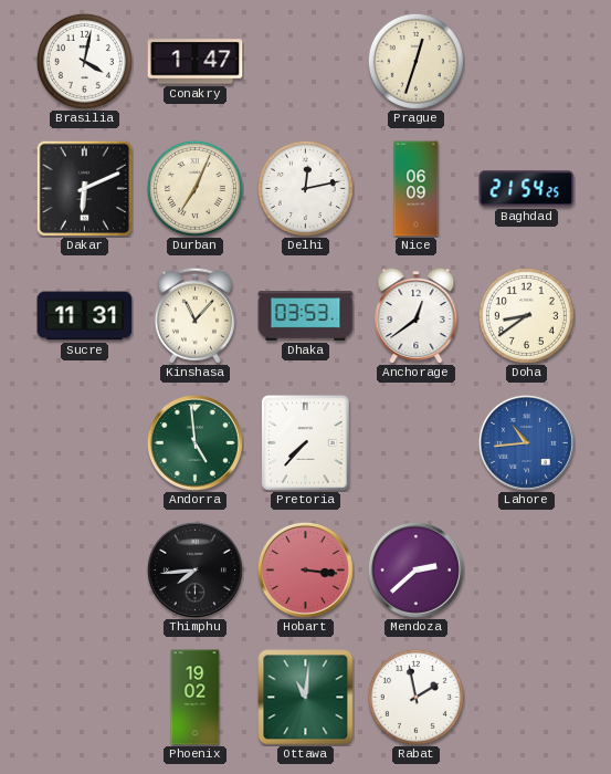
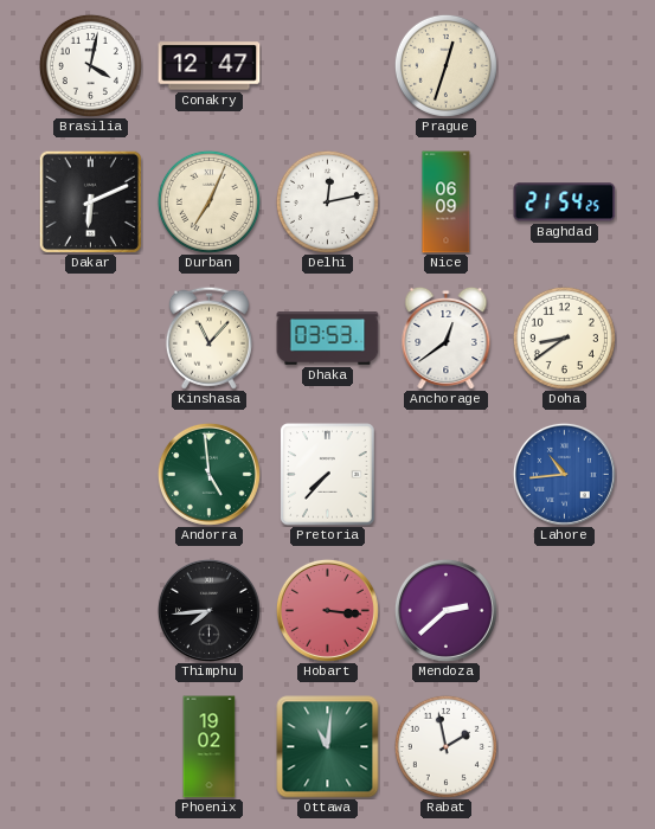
Conakry: 1:47 -> 12:47 (210, 66)
Sucre: 11:31 -> none (85, 316)
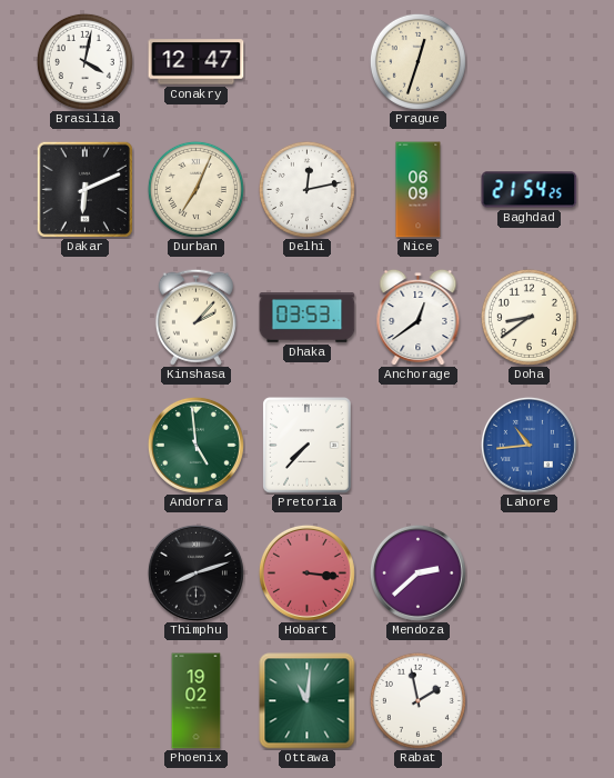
Kinshasa: 11:07 -> 2:07 (195, 317)
Thimphu: 7:44 -> 8:12 (195, 572)
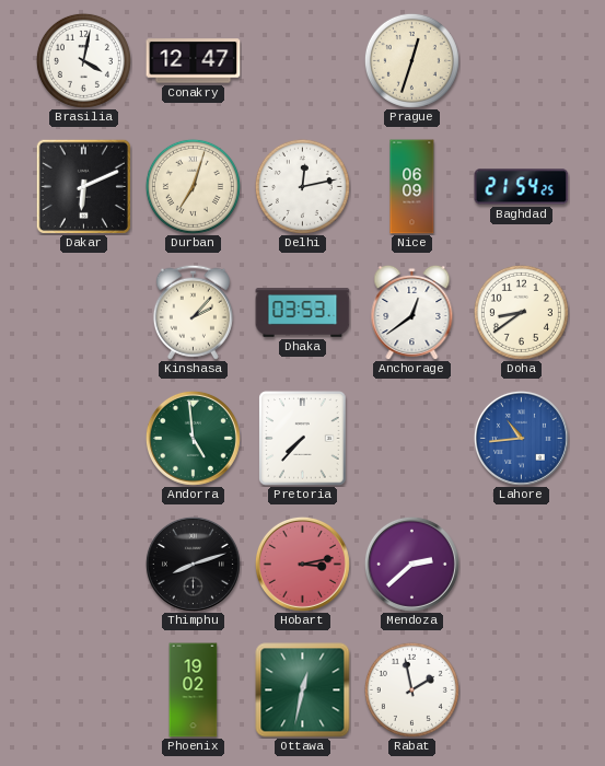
Durban: 7:04 -> 7:03 (193, 186)
Hobart: 3:16 -> 3:13 (302, 564)
Ottawa: 11:01 -> 12:32 (303, 690)
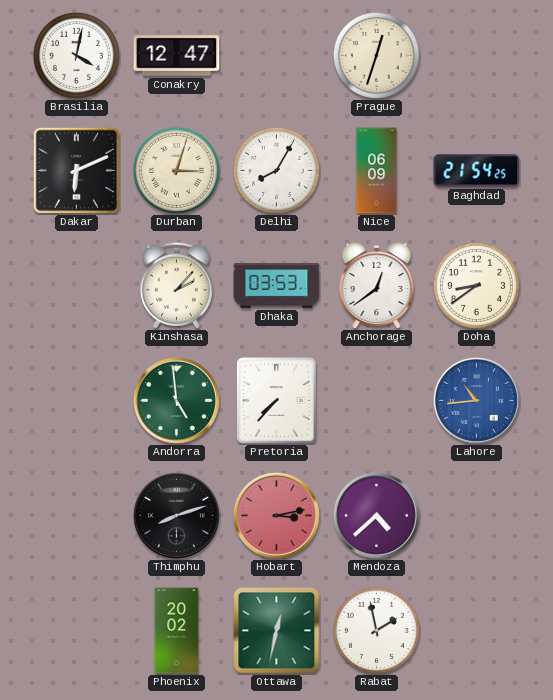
Durban: 7:03 -> 3:03 (176, 170)
Delhi: 12:13 -> 8:05 (276, 170)
Mendoza: 2:38 -> 4:38 (376, 515)
Phoenix: 19:02 -> 20:02 (177, 631)
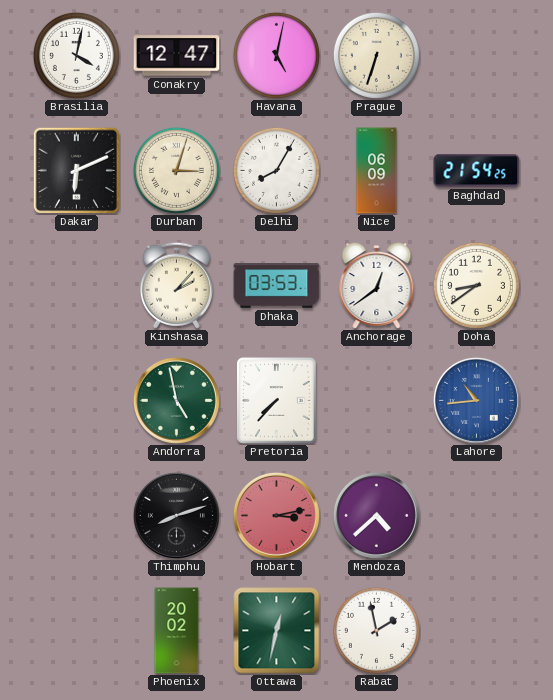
Havana: none -> 5:02 (276, 55)
Prague: 12:33 -> 6:33 (376, 55)
Andorra: 4:59 -> 4:58 (176, 400)
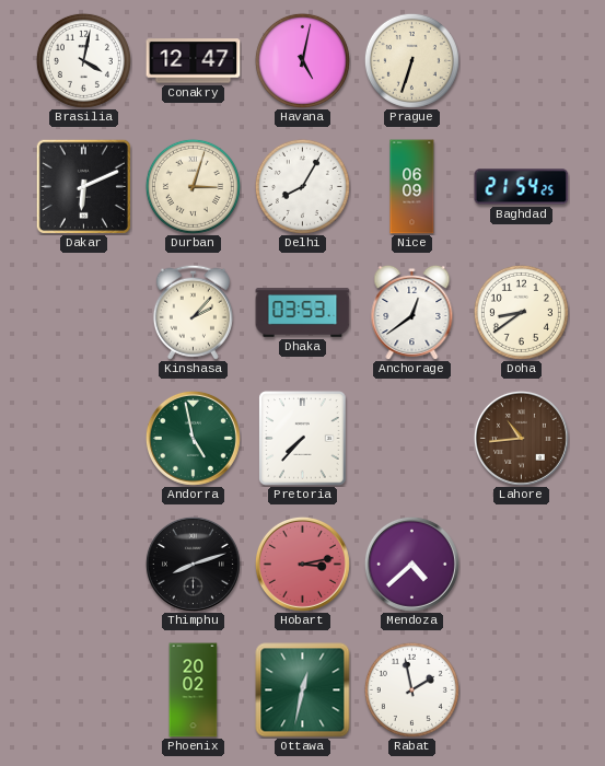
Lahore dial: blue -> brown (521, 438)
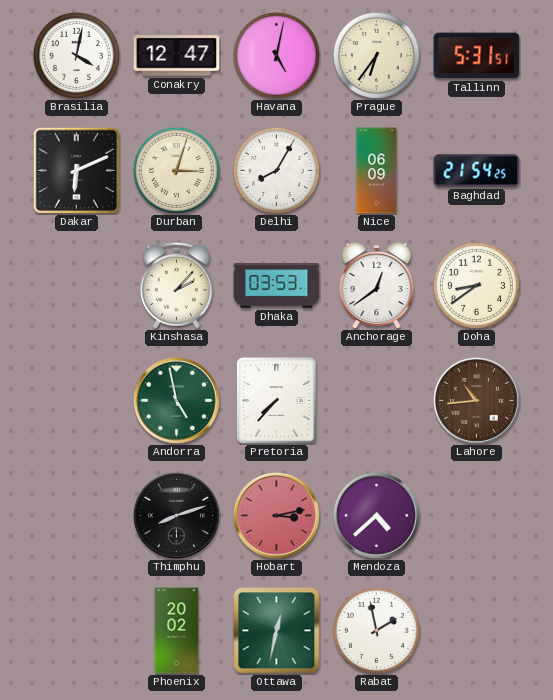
Prague: 6:33 -> 6:36 (376, 55)
Tallinn: none -> 5:31 (477, 56)
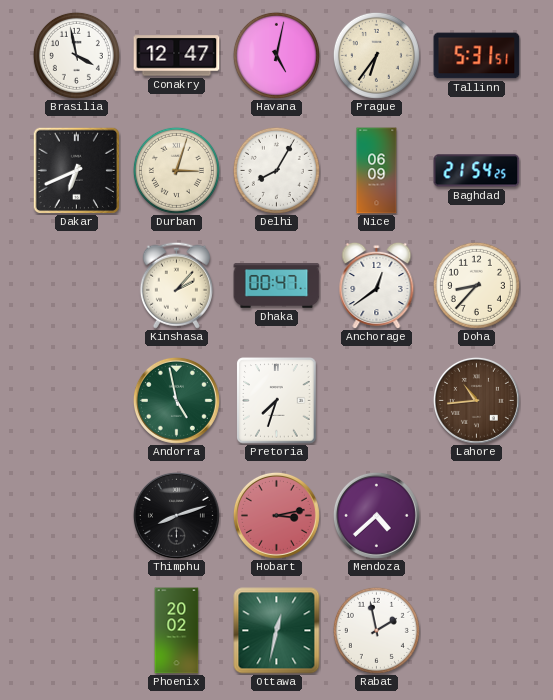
Brasilia: 4:02 -> 3:58 (76, 55)
Dakar: 6:11 -> 6:41 (76, 170)
Dhaka: 03:53 -> 00:47 (277, 286)
Doha: 8:39 -> 8:37 (476, 285)
Pretoria: 7:37 -> 7:33 (277, 401)
